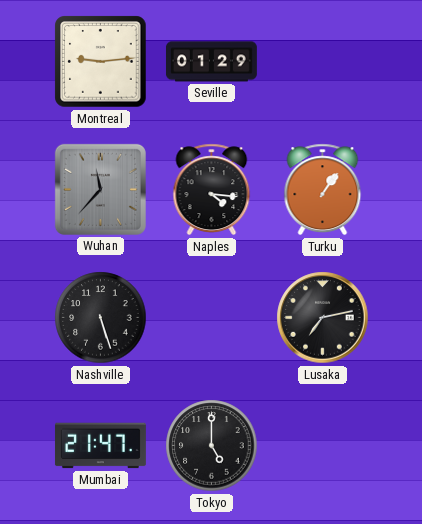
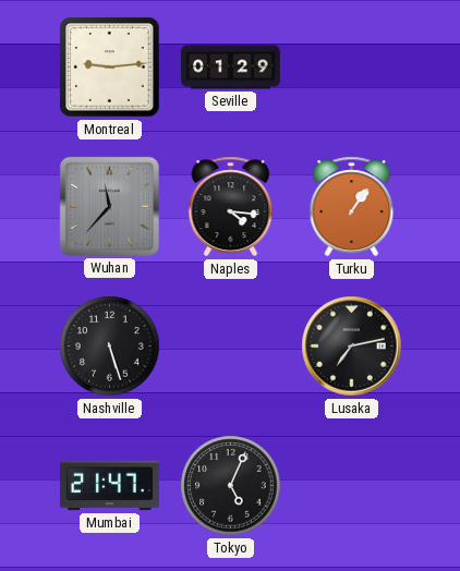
Tokyo: 5:00 -> 5:04 (231, 486)
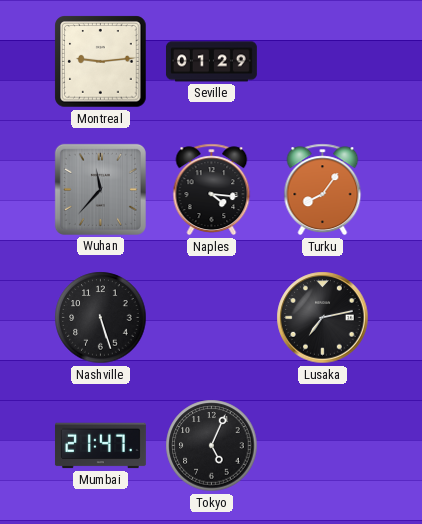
Turku: 1:06 -> 8:06 (323, 190)
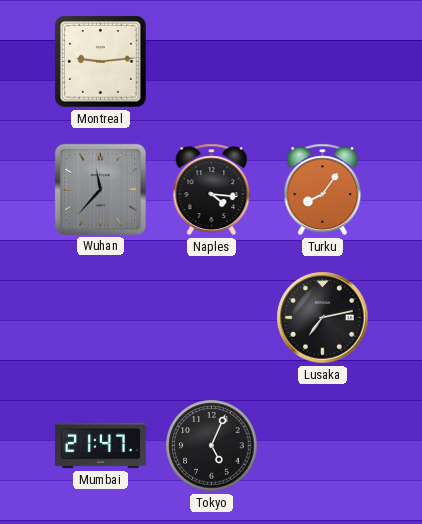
Seville: 01:29 -> none (211, 62)
Nashville: 5:27 -> none (101, 318)
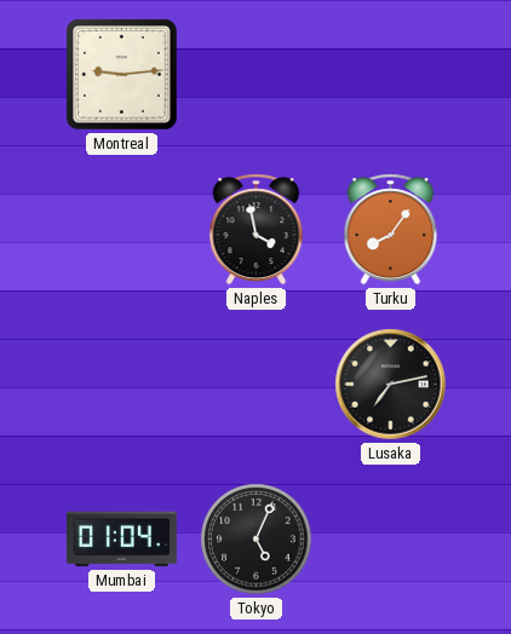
Wuhan: 11:37 -> none (100, 189)
Naples: 4:16 -> 3:58 (257, 230)
Mumbai: 21:47 -> 01:04 (121, 540)
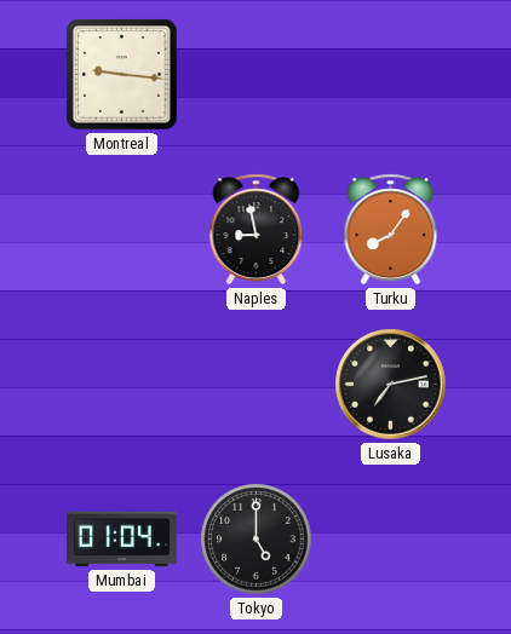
Montreal: 9:14 -> 9:16 (122, 75)
Naples: 3:58 -> 8:58 (257, 230)
Tokyo: 5:04 -> 5:00 (257, 540)
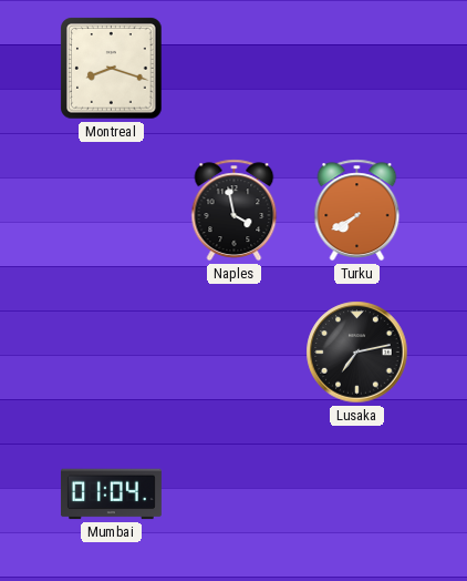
Montreal: 9:16 -> 8:18 (112, 69)
Naples: 8:58 -> 3:58 (235, 211)
Turku: 8:06 -> 7:40 (357, 211)
Tokyo: 5:00 -> none (257, 540)
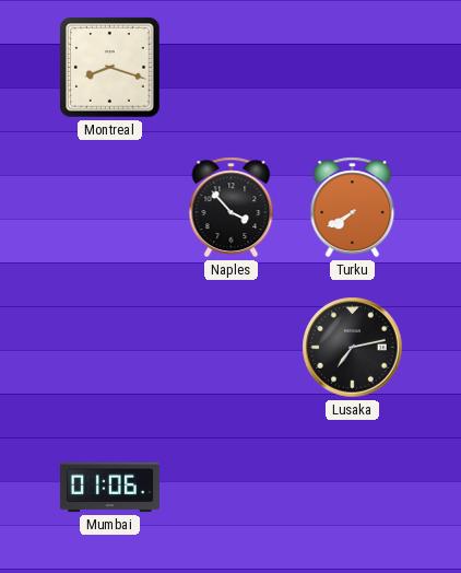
Naples: 3:58 -> 3:53 (232, 208)
Mumbai: 01:04 -> 01:06 (109, 488)
